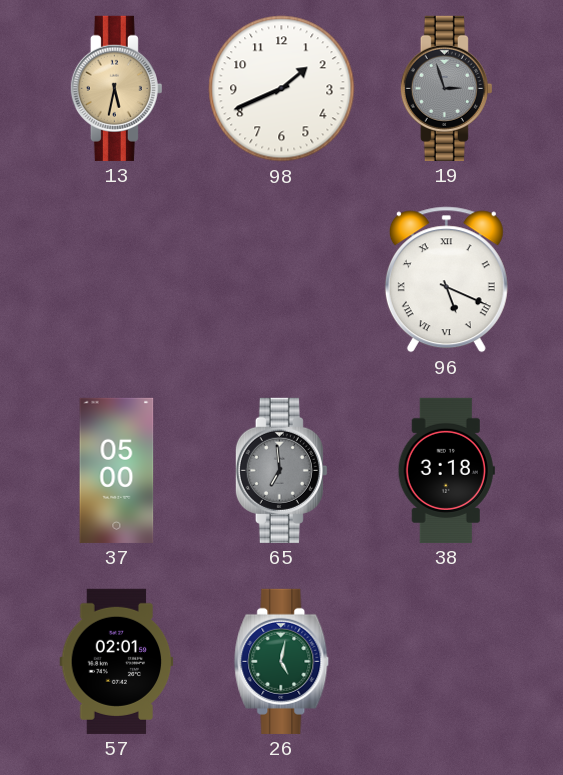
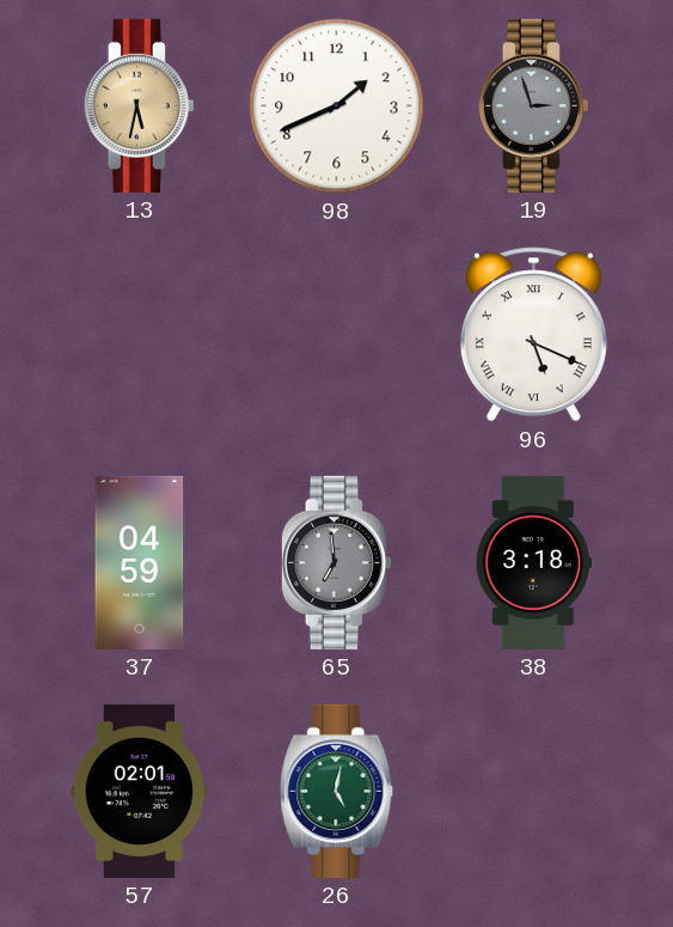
37: 05:00 -> 04:59 (140, 562)
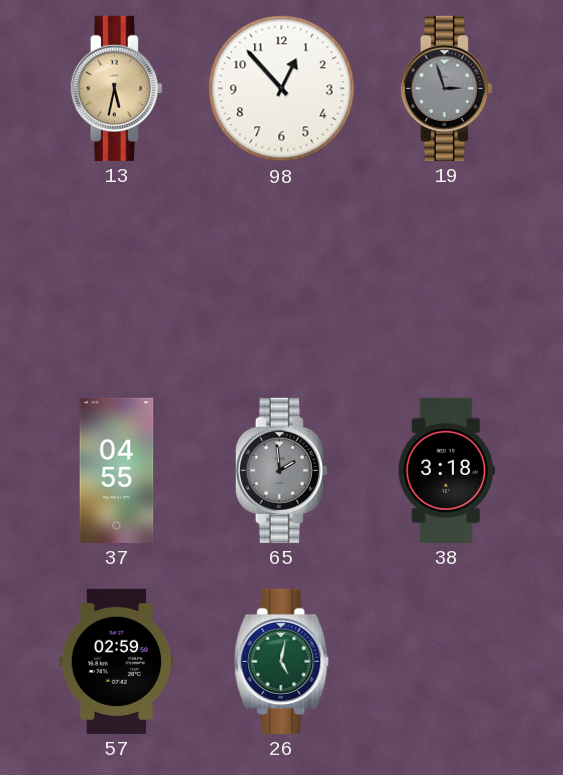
98: 1:41 -> 12:53 (282, 89)
96: 5:19 -> none (533, 335)
37: 04:59 -> 04:55 (117, 470)
65: 6:59 -> 1:59 (281, 470)
57: 02:01 -> 02:59 (117, 661)
